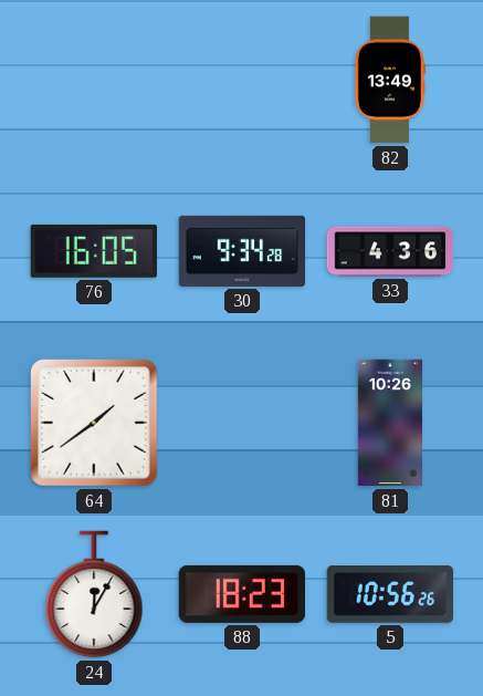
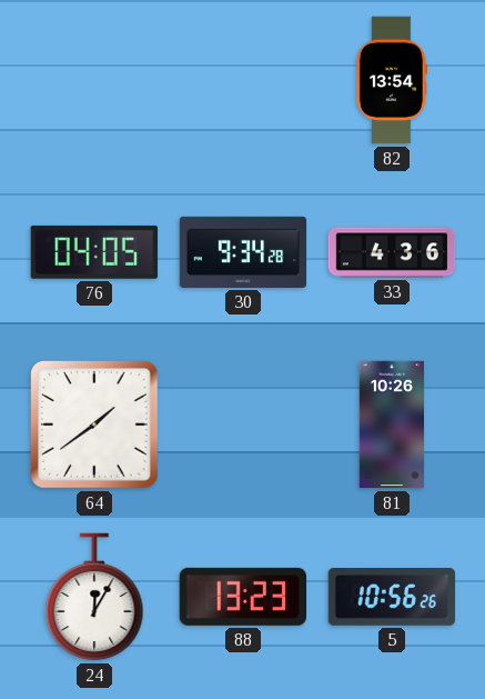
82: 13:49 -> 13:54 (392, 80)
76: 16:05 -> 04:05 (94, 252)
88: 18:23 -> 13:23 (242, 597)
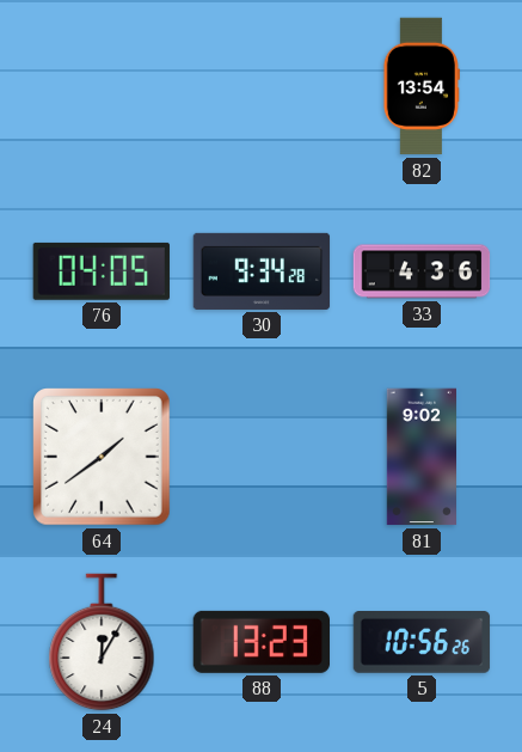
81: 10:26 -> 9:02 (420, 457)
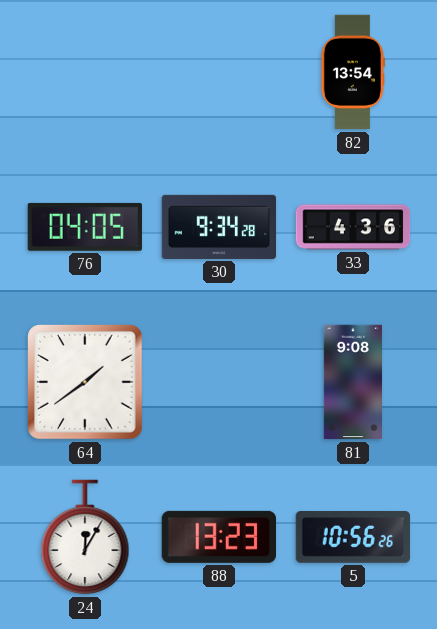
81: 9:02 -> 9:08 (352, 382)
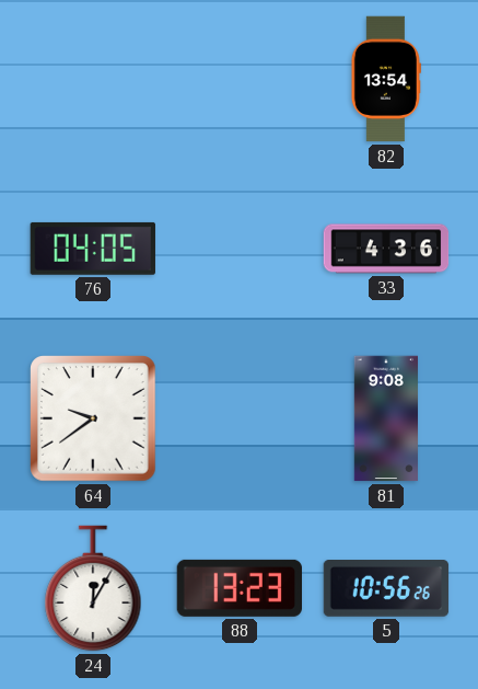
30: 9:34 -> none (219, 227)
64: 1:39 -> 9:39 (94, 420)
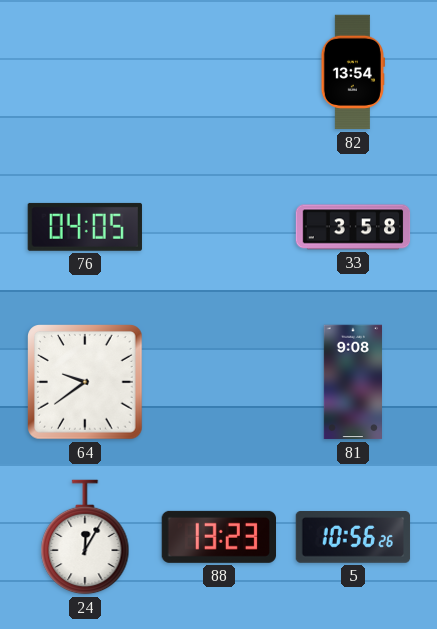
33: 4:36 -> 3:58 (353, 227)
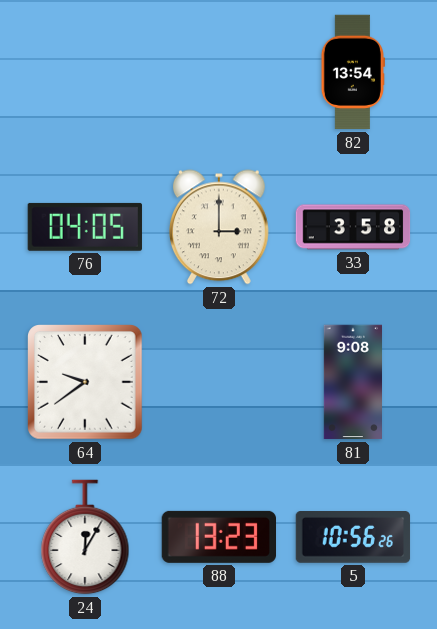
72: none -> 3:00 (219, 227)
